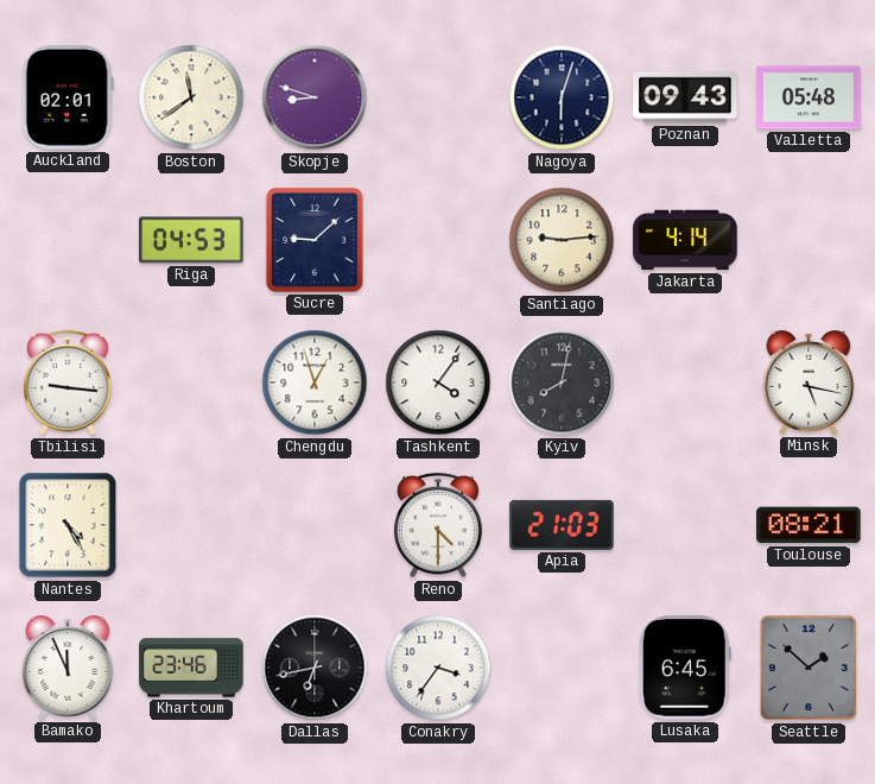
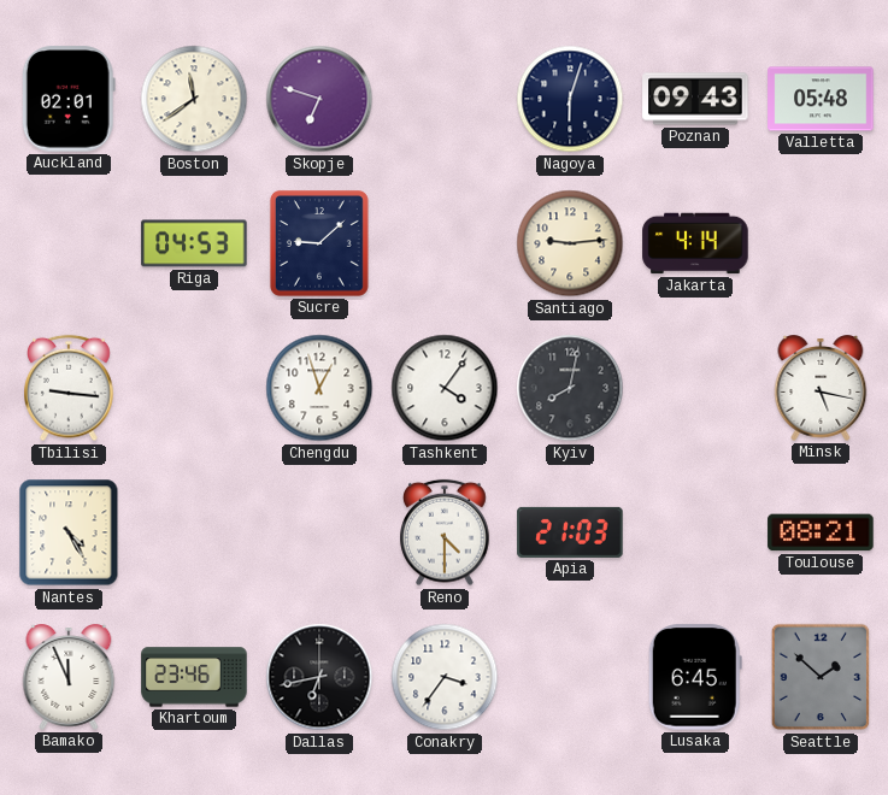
Skopje: 8:48 -> 6:48 (319, 99)
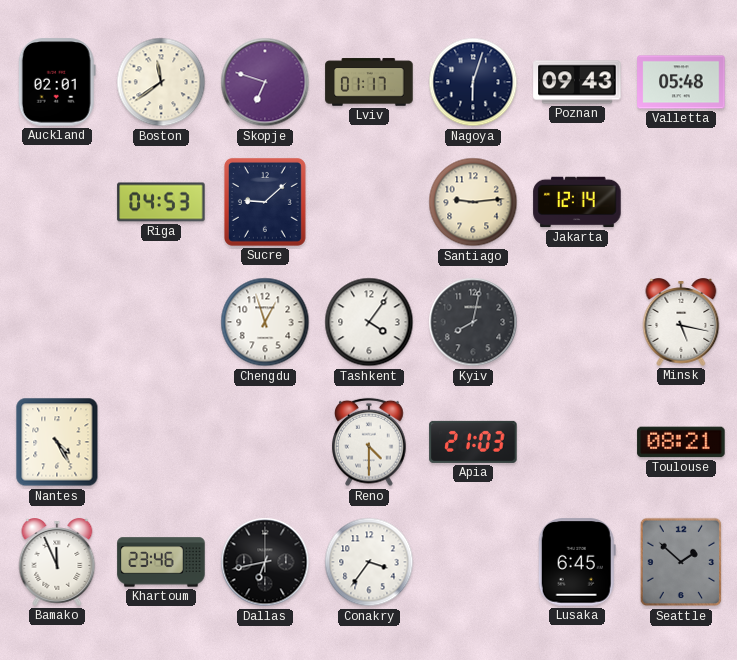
Lviv: none -> 01:17 (369, 82)
Jakarta: 4:14 -> 12:14 (577, 202)
Tbilisi: 9:16 -> none (69, 388)
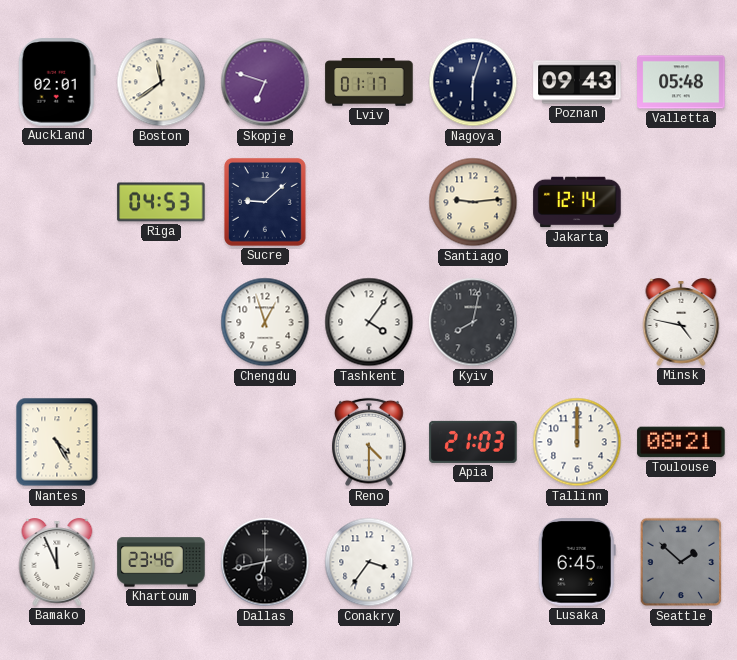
Minsk: 5:17 -> 4:47 (681, 323)
Tallinn: none -> 12:00 (577, 442)
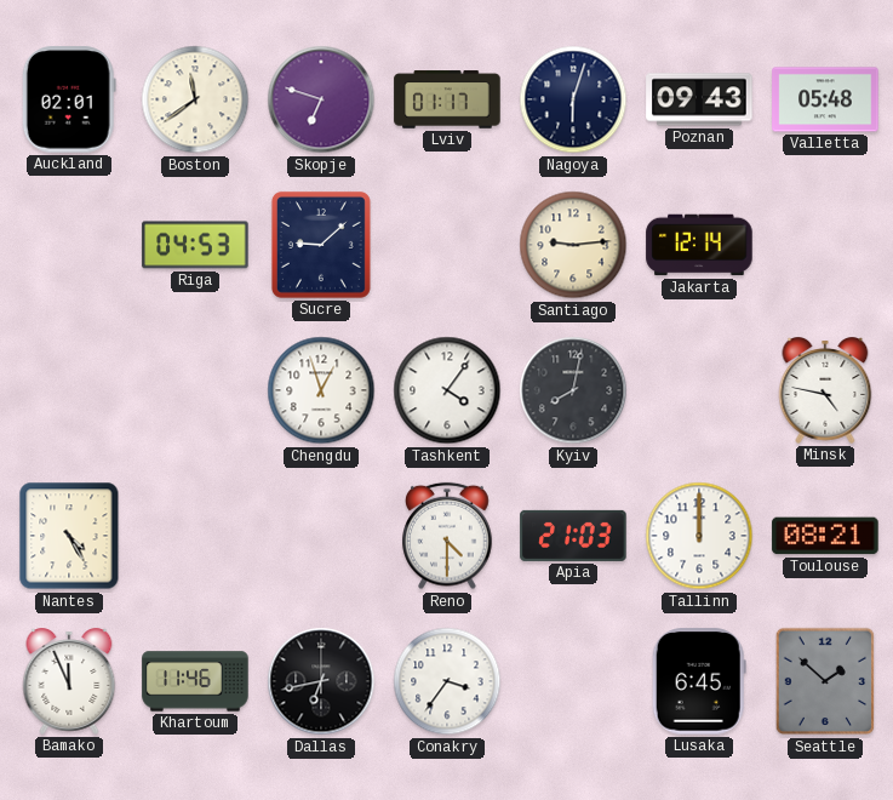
Khartoum: 23:46 -> 11:46 (195, 681)
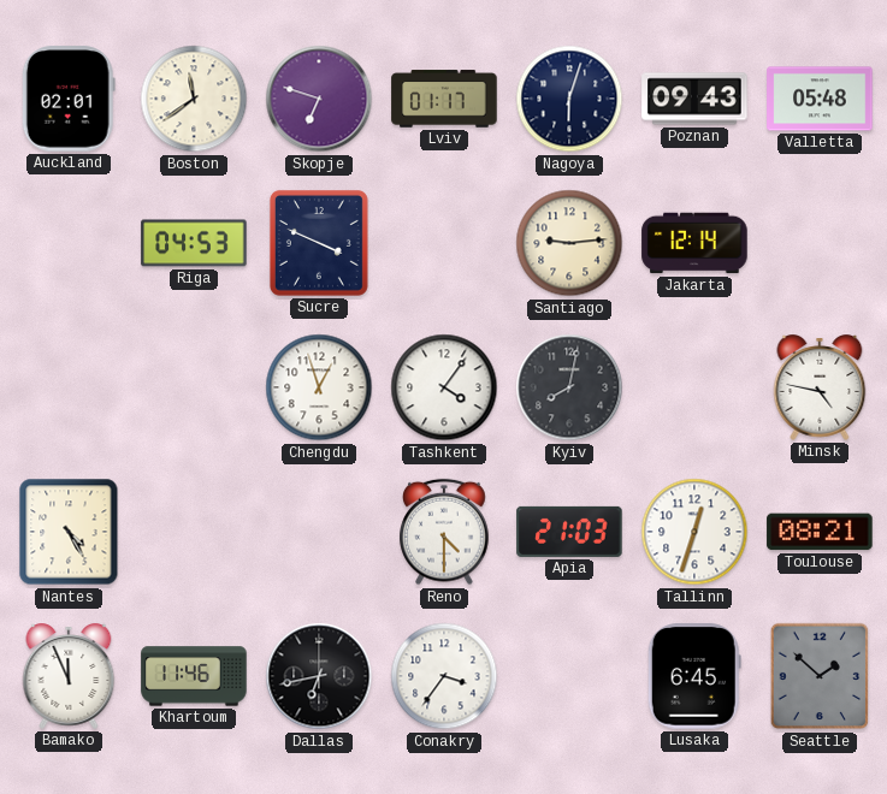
Sucre: 9:08 -> 3:49 (319, 243)
Tallinn: 12:00 -> 12:33 (694, 532)
